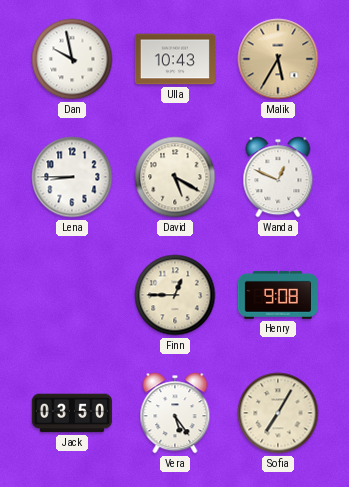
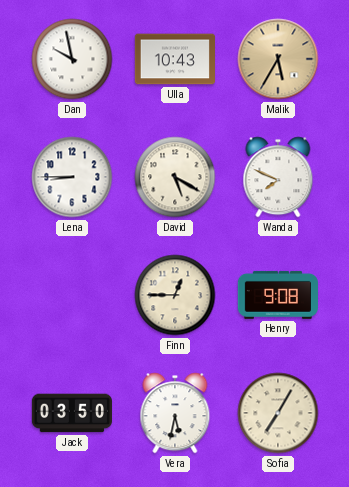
Wanda: 12:49 -> 7:49 (278, 177)
Vera: 5:24 -> 5:32 (175, 413)
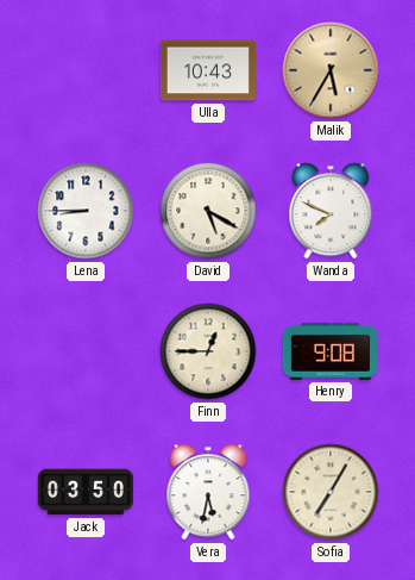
Dan: 9:58 -> none (72, 59)
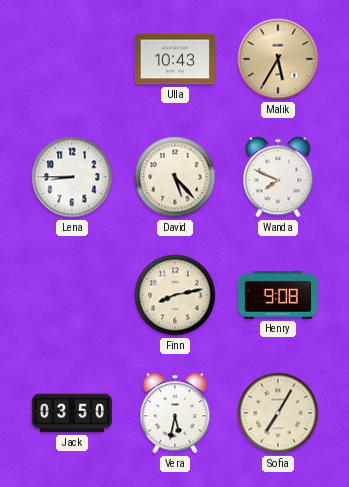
David: 5:20 -> 5:23 (175, 177)
Finn: 12:45 -> 8:13 (175, 295)
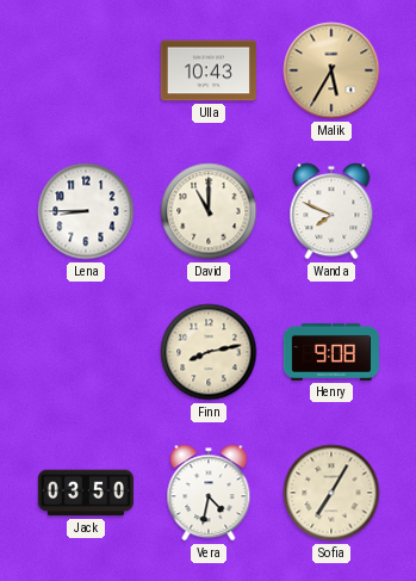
David: 5:23 -> 11:00 (209, 211)
Vera: 5:32 -> 4:32 (209, 493)
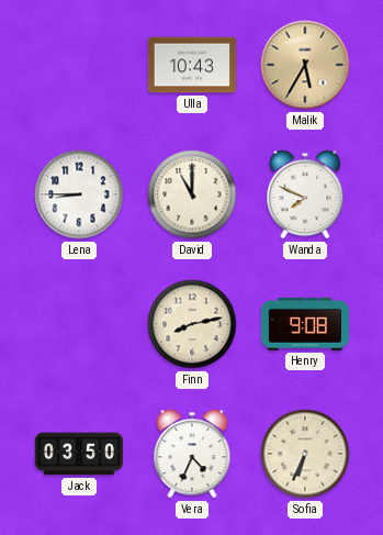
Vera: 4:32 -> 4:34 (192, 454)
Sofia: 7:05 -> 6:34 (305, 454)
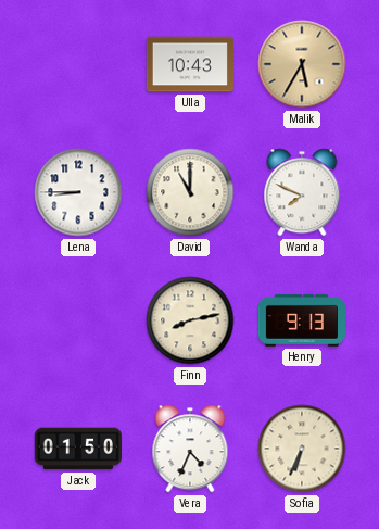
Henry: 9:08 -> 9:13 (302, 320)
Jack: 03:50 -> 01:50 (77, 449)
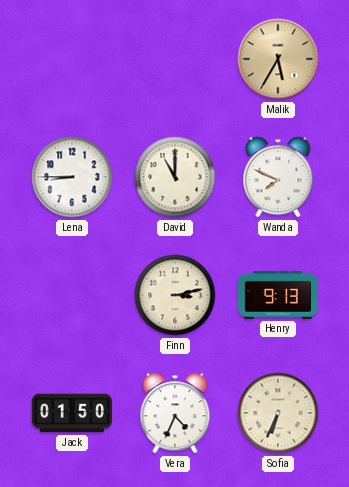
Ulla: 10:43 -> none (189, 64)
Finn: 8:13 -> 3:13 (175, 295)
